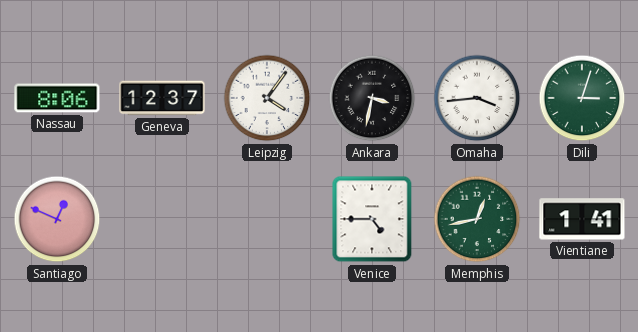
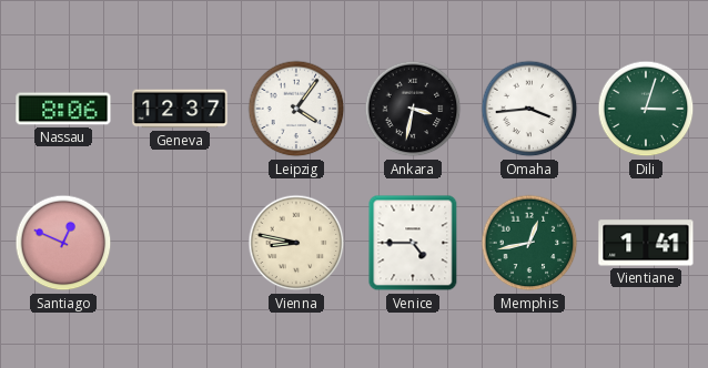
Vienna: none -> 8:47 (296, 243)
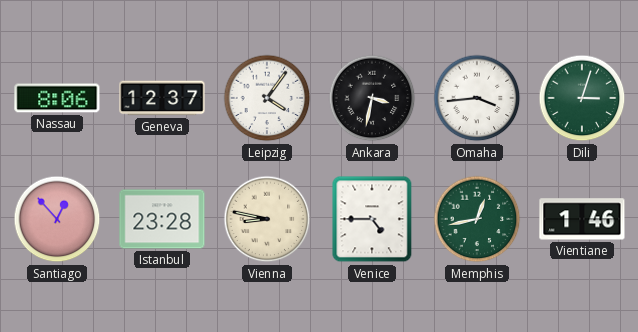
Santiago: 12:49 -> 12:53 (57, 219)
Istanbul: none -> 23:28 (162, 219)
Vientiane: 1:41 -> 1:46 (582, 219)
